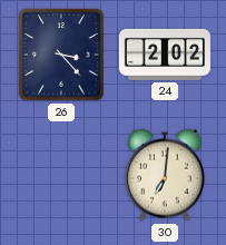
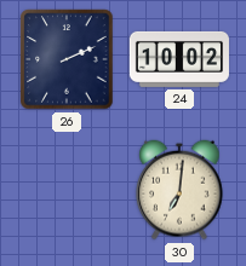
26: 3:23 -> 2:11 (67, 59)
24: 2:02 -> 10:02 (179, 59)
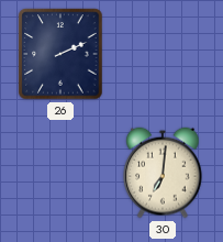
24: 10:02 -> none (179, 59)
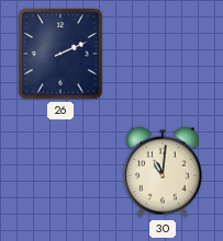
30: 7:01 -> 11:01 (163, 172)
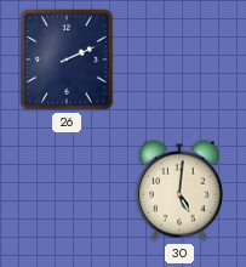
30: 11:01 -> 5:01 (179, 191)
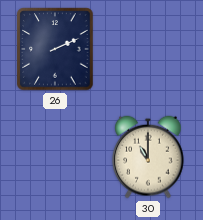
30: 5:01 -> 11:00 (148, 157)
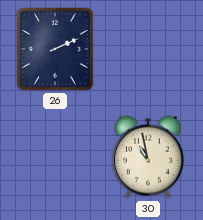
30: 11:00 -> 10:58 (148, 157)
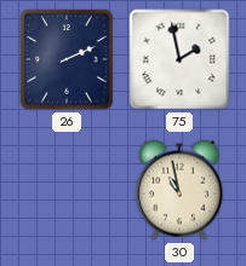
75: none -> 1:58 (179, 59)
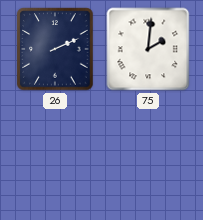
75: 1:58 -> 2:01 (148, 49)
30: 10:58 -> none (179, 190)
